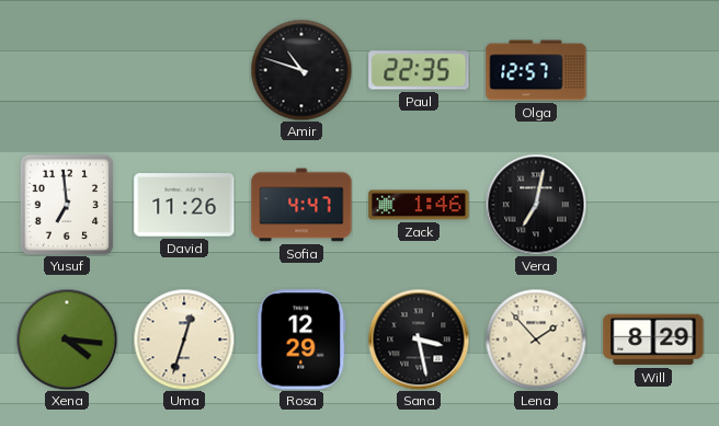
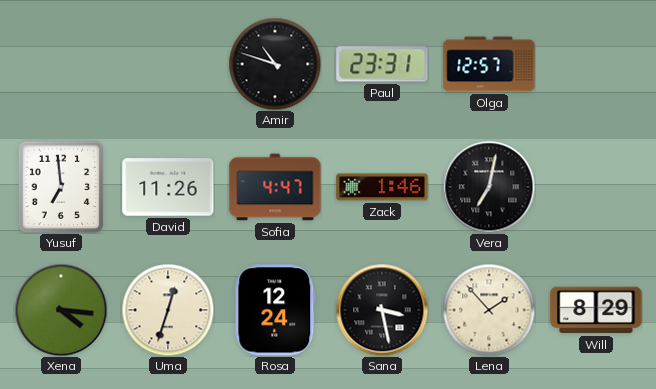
Paul: 22:35 -> 23:31 (382, 64)
Rosa: 12:29 -> 12:24 (275, 310)
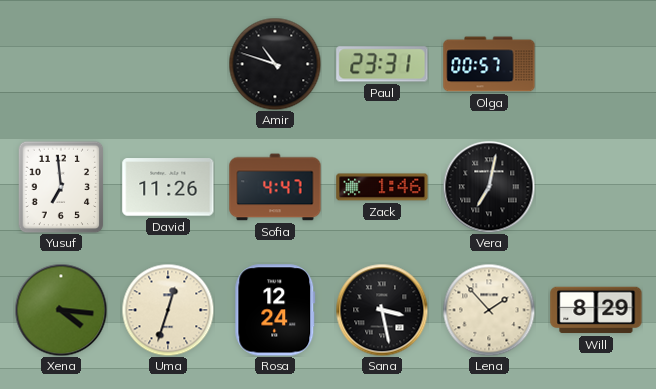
Olga: 12:57 -> 00:57 (489, 64)
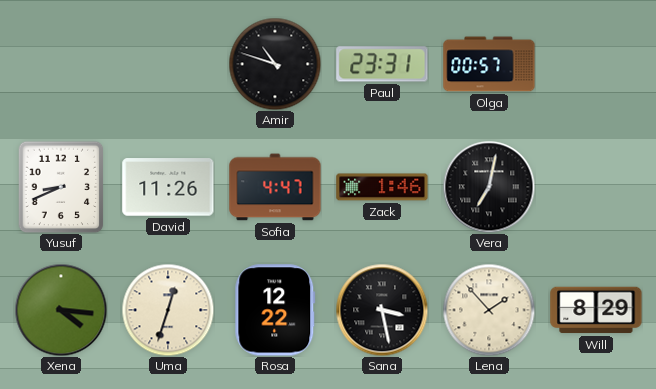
Yusuf: 6:59 -> 8:41 (61, 187)
Rosa: 12:24 -> 12:22 (275, 310)
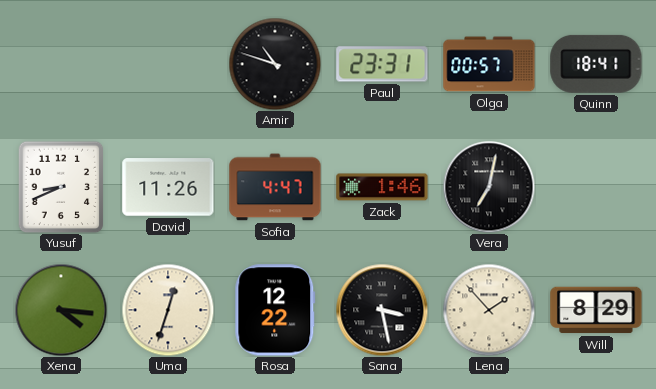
Quinn: none -> 18:41 (596, 64)
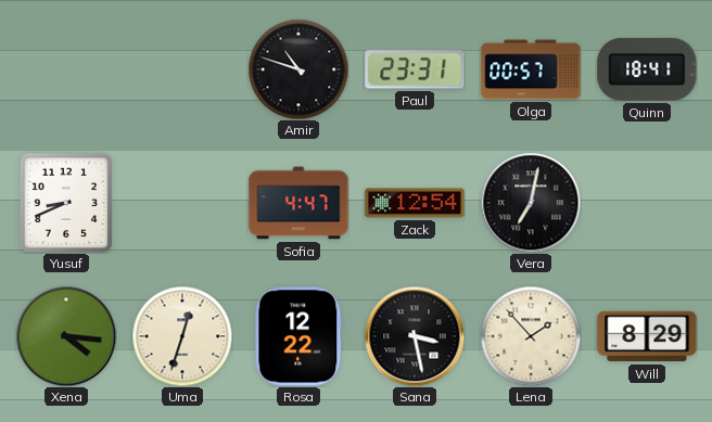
David: 11:26 -> none (168, 187)
Zack: 1:46 -> 12:54 (415, 203)
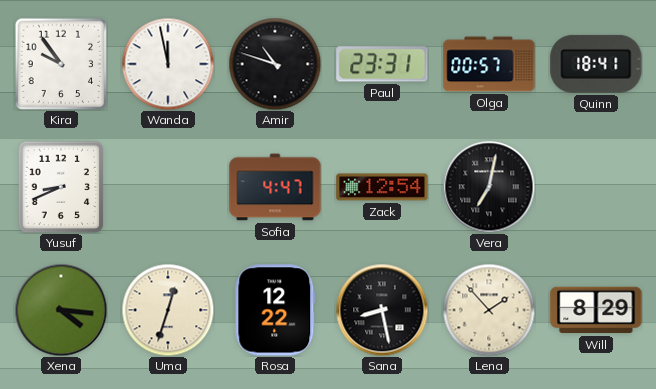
Kira: none -> 9:54 (61, 64)
Wanda: none -> 11:58 (168, 64)
Sana: 3:28 -> 8:28 (382, 310)
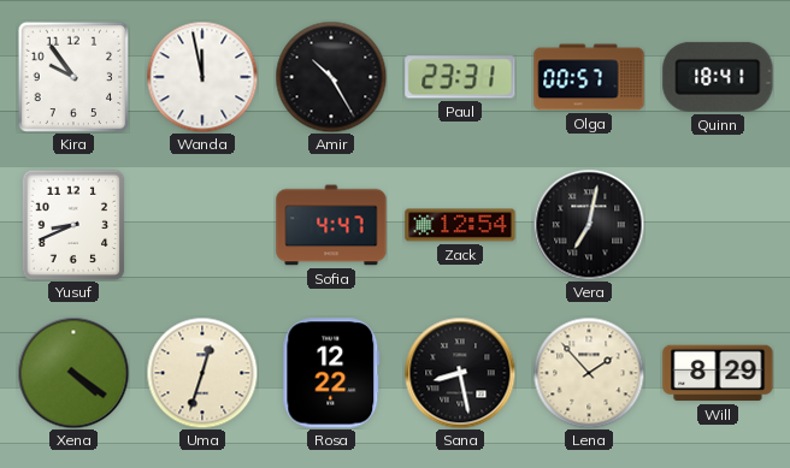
Amir: 10:48 -> 10:25 (331, 77)
Xena: 4:16 -> 4:21 (73, 373)
